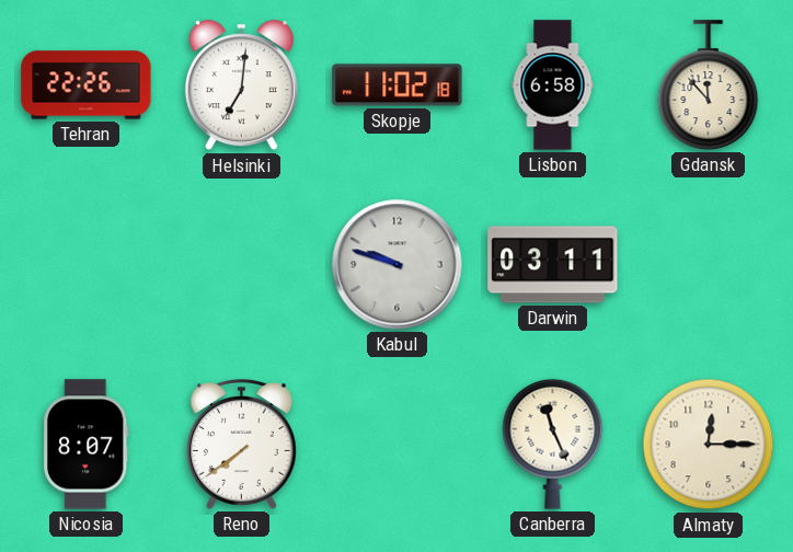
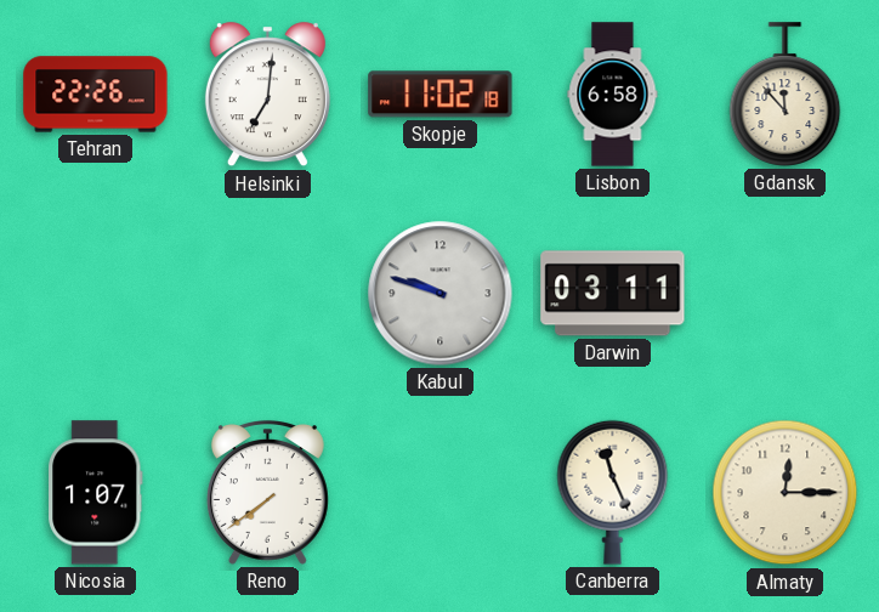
Nicosia: 8:07 -> 1:07 (96, 493)
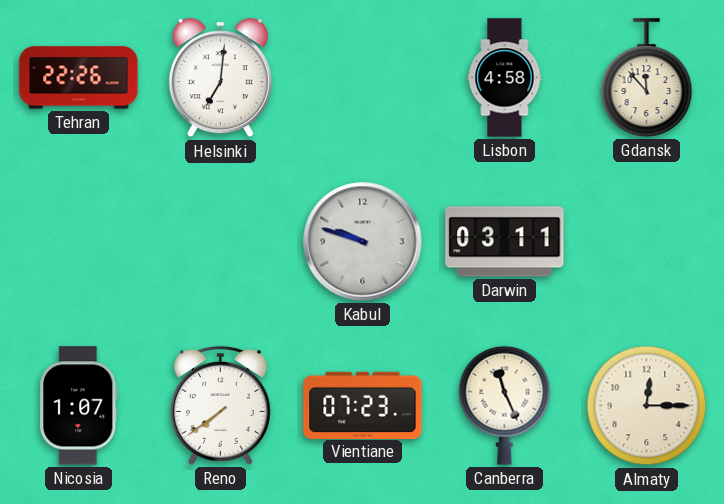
Skopje: 11:02 -> none (441, 95)
Lisbon: 6:58 -> 4:58 (505, 78)
Vientiane: none -> 07:23 (363, 405)
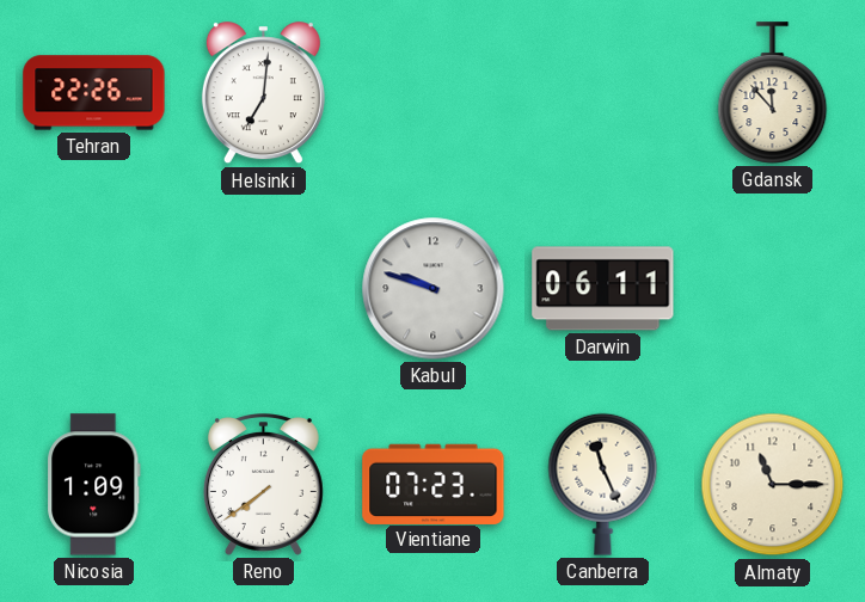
Lisbon: 4:58 -> none (505, 78)
Darwin: 03:11 -> 06:11 (603, 289)
Nicosia: 1:07 -> 1:09 (94, 485)
Almaty: 12:15 -> 11:15 (773, 485)
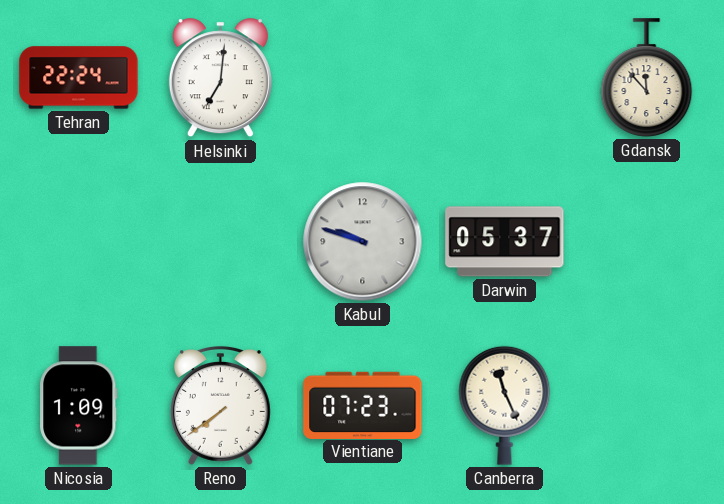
Tehran: 22:26 -> 22:24 (79, 78)
Darwin: 06:11 -> 05:37 (505, 242)
Almaty: 11:15 -> none (773, 485)
